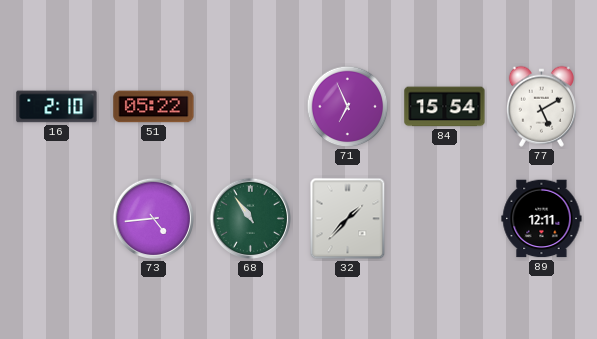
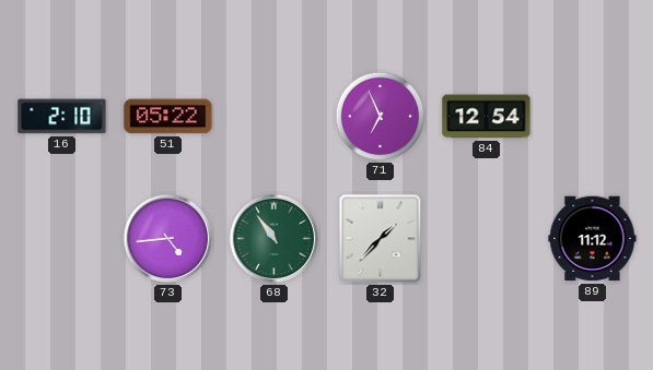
84: 15:54 -> 12:54 (487, 117)
77: 5:10 -> none (541, 106)
89: 12:11 -> 11:12 (593, 239)
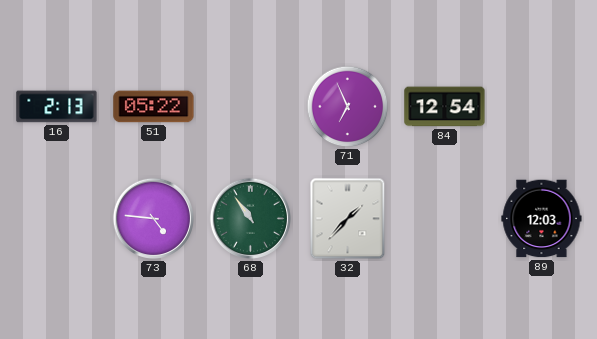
16: 2:10 -> 2:13 (57, 107)
73: 4:44 -> 4:46 (153, 218)
89: 11:12 -> 12:03 (542, 219)
